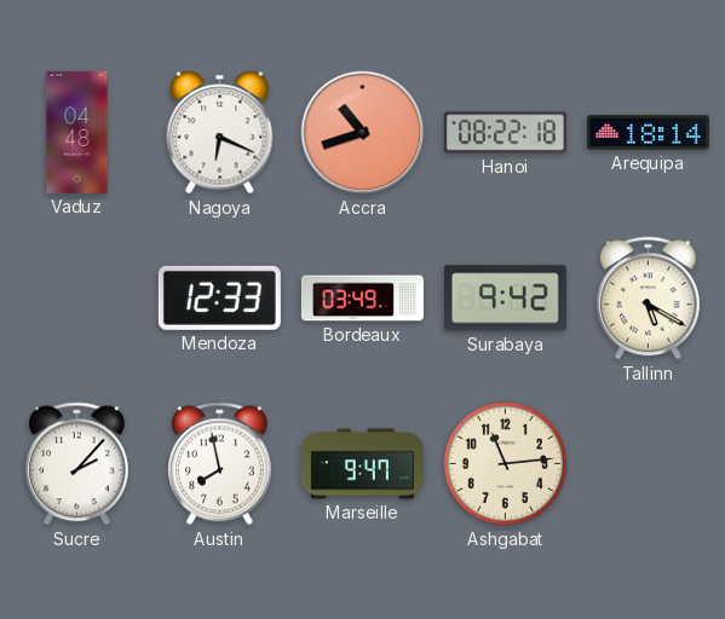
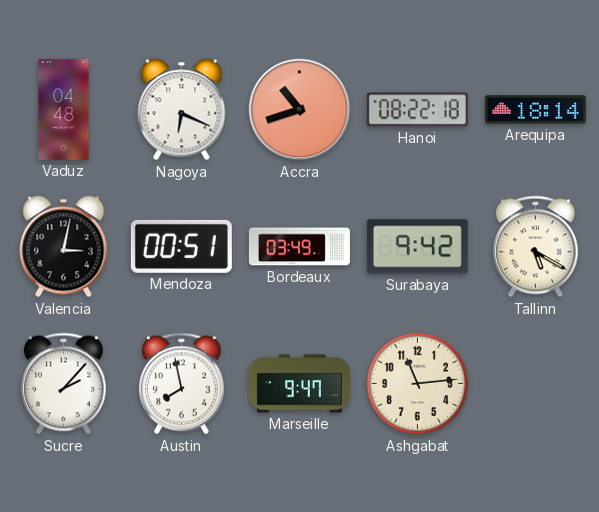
Valencia: none -> 3:02 (64, 247)
Mendoza: 12:33 -> 00:51 (181, 246)
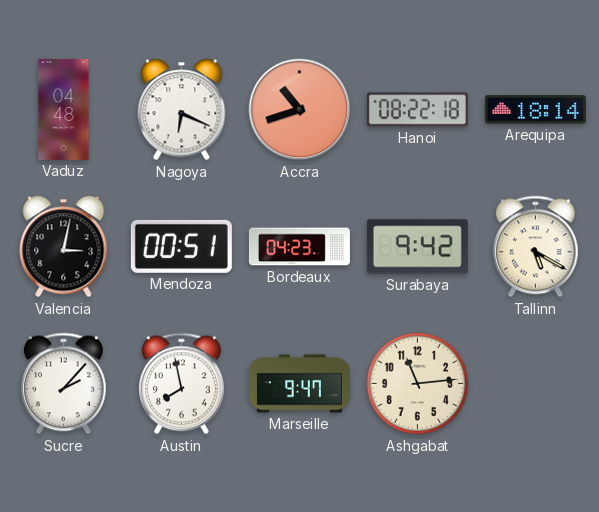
Bordeaux: 03:49 -> 04:23 (299, 247)
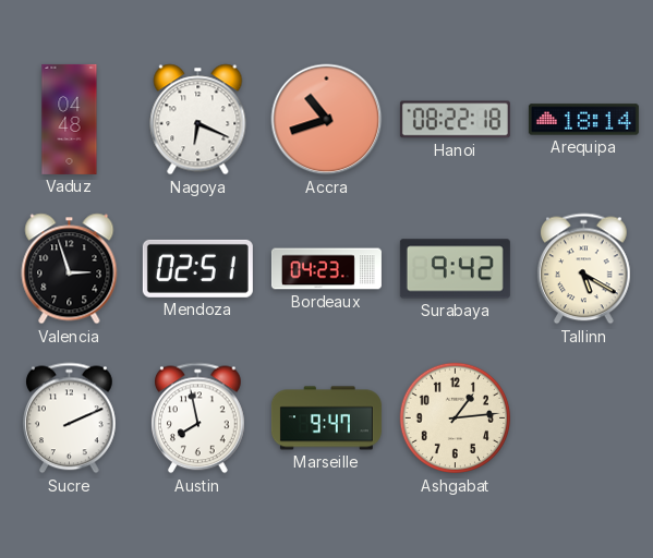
Valencia: 3:02 -> 2:57 (70, 269)
Mendoza: 00:51 -> 02:51 (197, 268)
Sucre: 2:07 -> 2:11 (70, 418)
Ashgabat: 11:14 -> 1:14 (456, 418)
